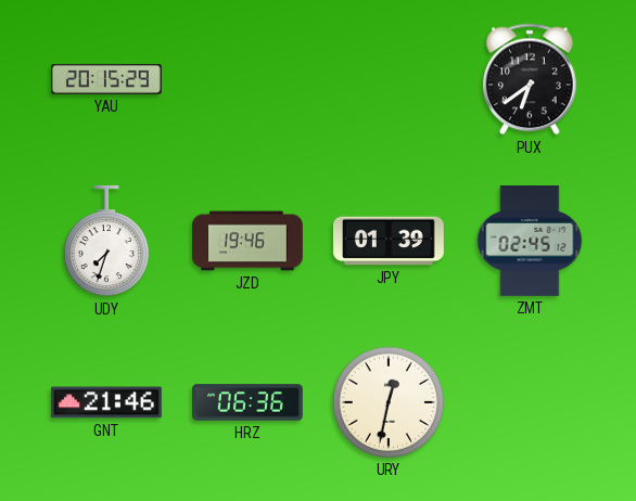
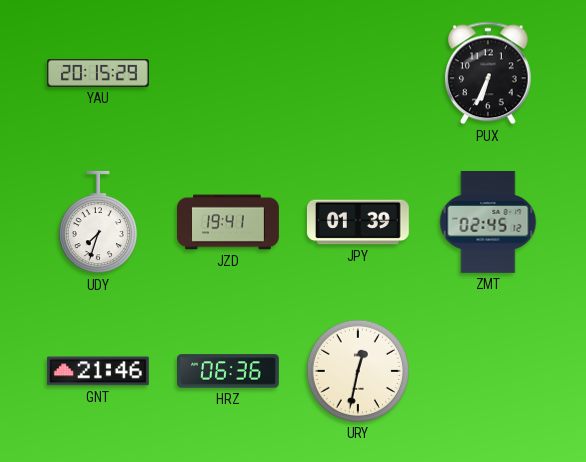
PUX: 6:39 -> 6:34 (488, 73)
JZD: 19:46 -> 19:41 (229, 222)
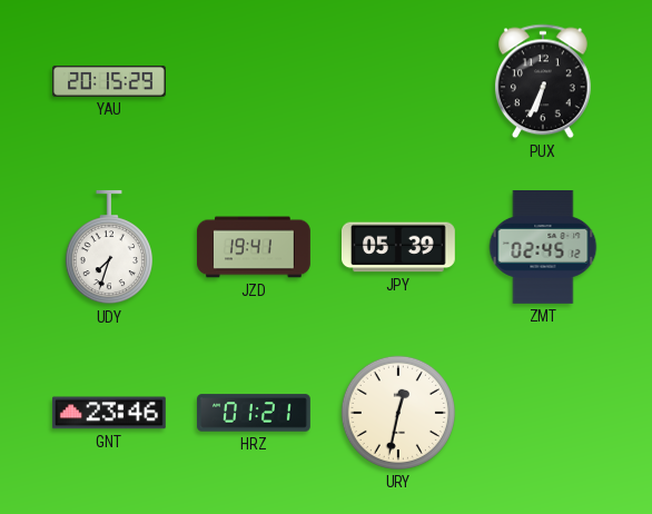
JPY: 01:39 -> 05:39 (398, 247)
GNT: 21:46 -> 23:46 (109, 413)
HRZ: 06:36 -> 01:21 (255, 413)
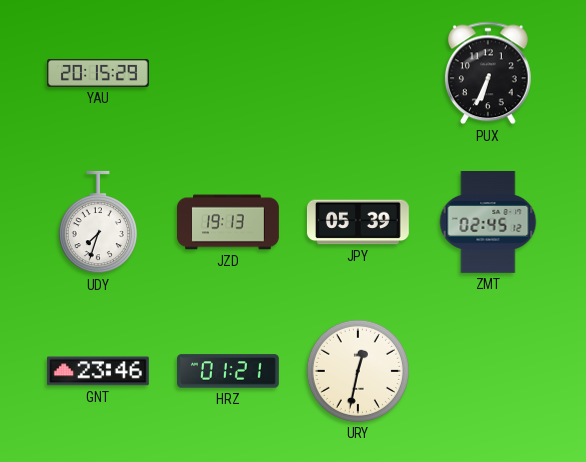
JZD: 19:41 -> 19:13 (229, 222)
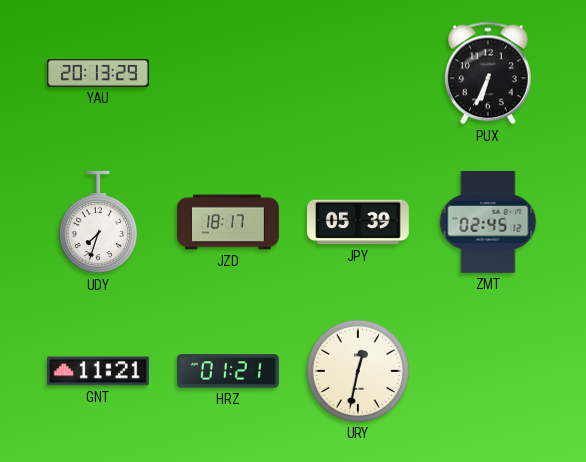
YAU: 20:15 -> 20:13 (99, 73)
JZD: 19:13 -> 18:17 (229, 222)
GNT: 23:46 -> 11:21 (98, 371)
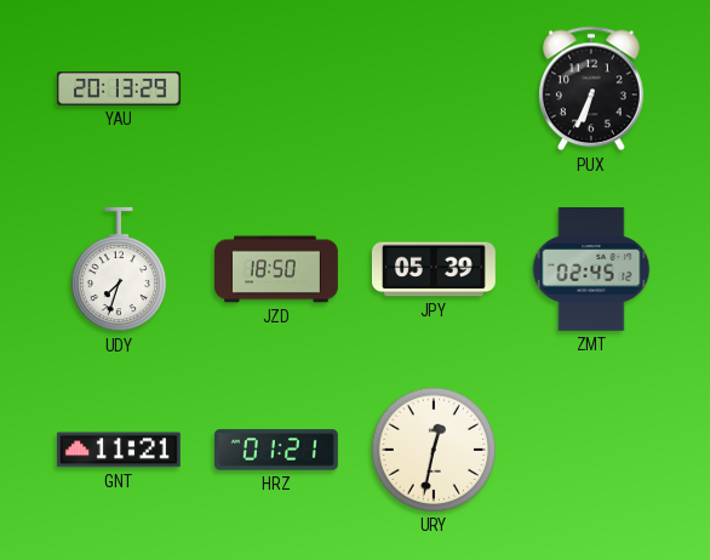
JZD: 18:17 -> 18:50 (277, 269)
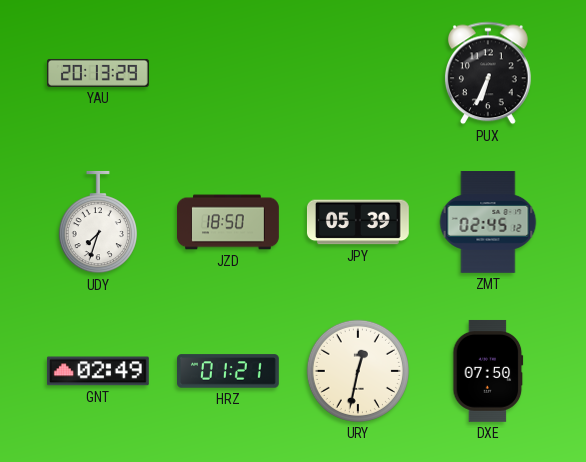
GNT: 11:21 -> 02:49 (98, 371)
DXE: none -> 07:50 (488, 371)
